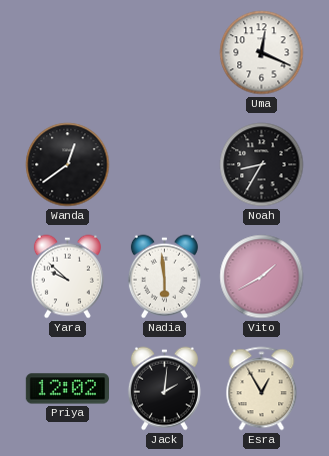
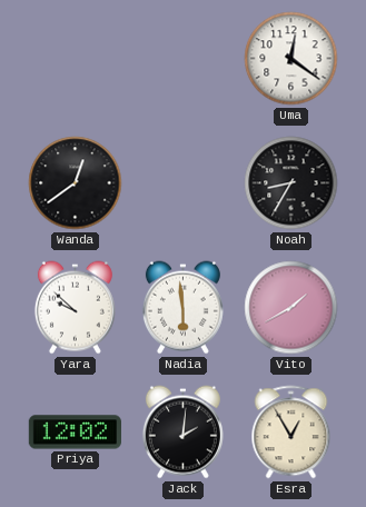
Uma: 12:19 -> 12:21 (291, 59)
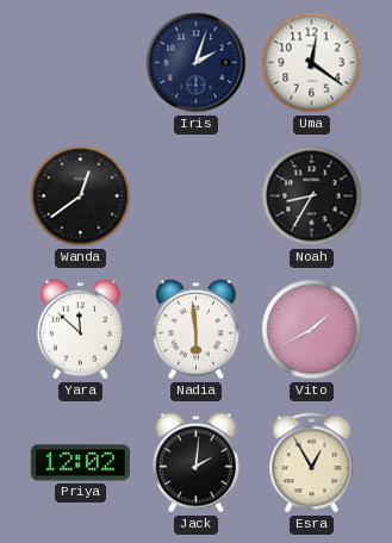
Iris: none -> 2:03 (197, 63)
Yara: 9:52 -> 11:52 (80, 330)
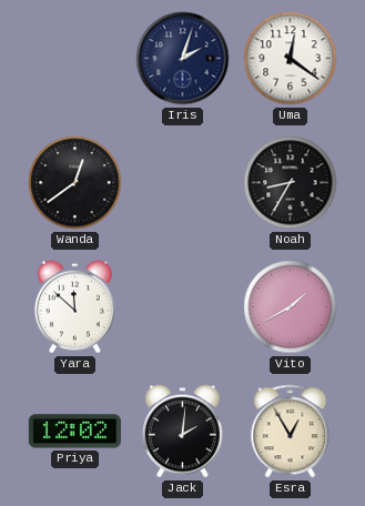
Nadia: 5:59 -> none (195, 330)
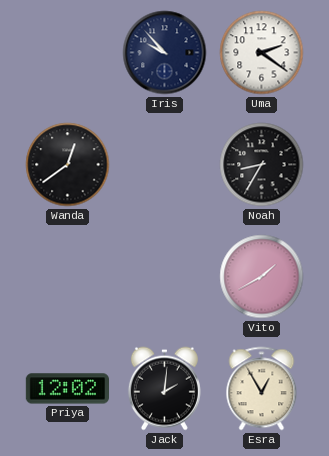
Iris: 2:03 -> 9:53 (165, 53)
Uma: 12:21 -> 2:21 (262, 53)
Yara: 11:52 -> none (74, 307)
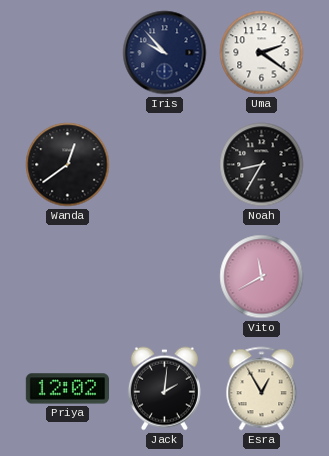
Vito: 1:40 -> 11:40 (262, 277)
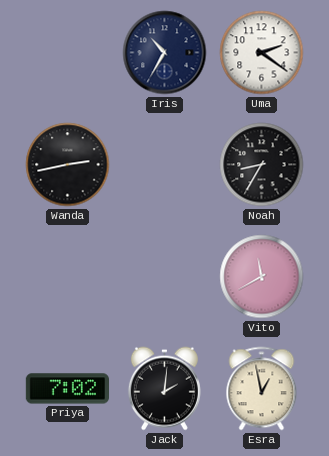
Iris: 9:53 -> 10:35 (165, 53)
Wanda: 12:39 -> 2:43 (68, 165)
Priya: 12:02 -> 7:02 (67, 389)
Esra: 12:55 -> 12:58 (262, 389)
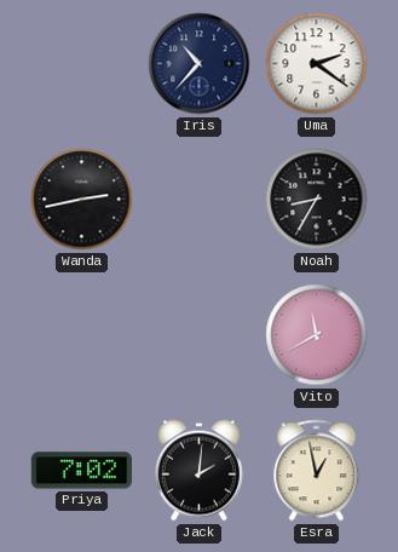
Iris: 10:35 -> 10:37 (200, 64)
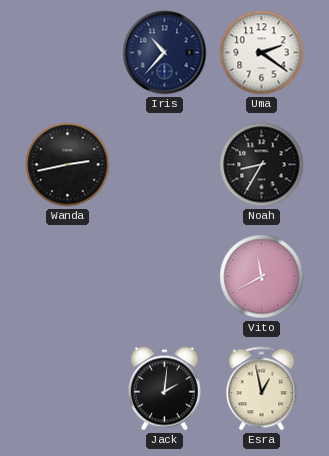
Priya: 7:02 -> none (81, 471)
